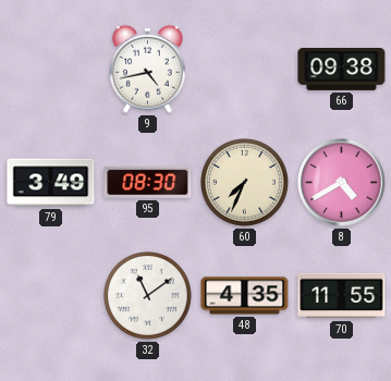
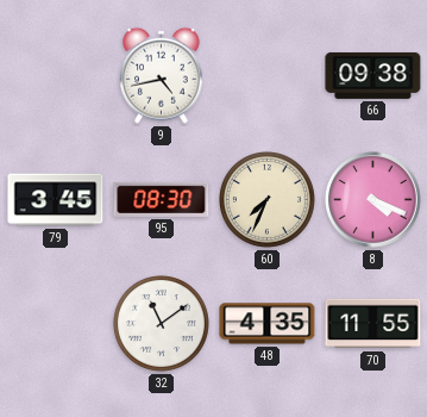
79: 3:49 -> 3:45 (56, 200)
8: 4:40 -> 4:19 (373, 200)
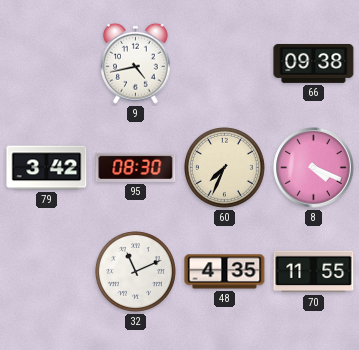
79: 3:45 -> 3:42 (47, 168)
32: 11:09 -> 11:11 (135, 271)
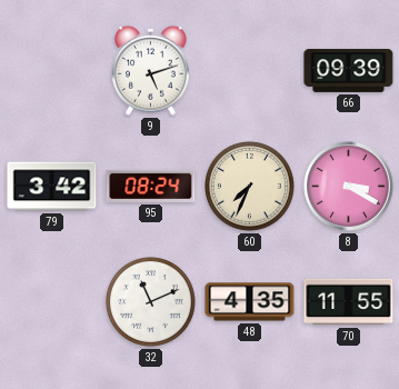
9: 4:43 -> 5:12 (151, 70)
66: 09:38 -> 09:39 (349, 70)
95: 08:30 -> 08:24 (151, 186)
8: 4:19 -> 3:20 (349, 187)
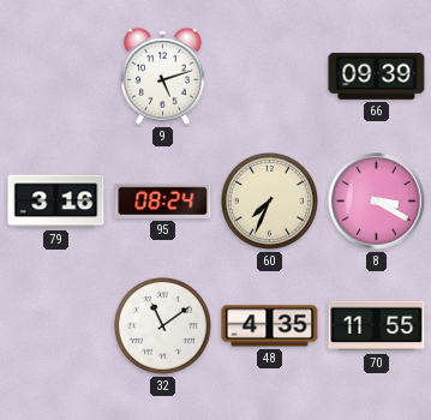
79: 3:42 -> 3:16 (56, 202)
32: 11:11 -> 11:09 (162, 325)
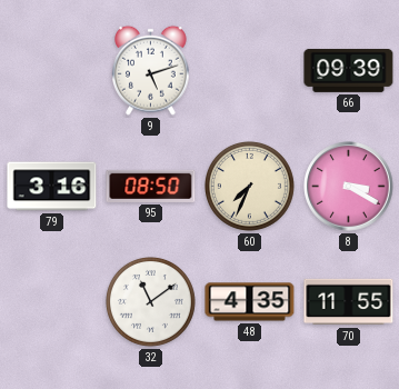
95: 08:24 -> 08:50 (151, 186)
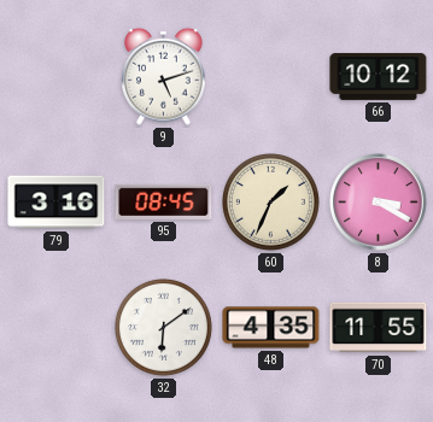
66: 09:39 -> 10:12 (379, 76)
95: 08:50 -> 08:45 (164, 201)
60: 7:34 -> 1:34 (270, 201)
32: 11:09 -> 6:09 (163, 327)
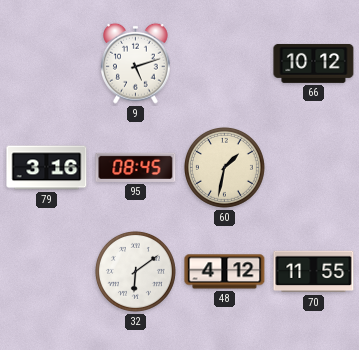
60: 1:34 -> 1:32 (224, 167)
8: 3:20 -> none (379, 203)
48: 4:35 -> 4:12 (225, 272)
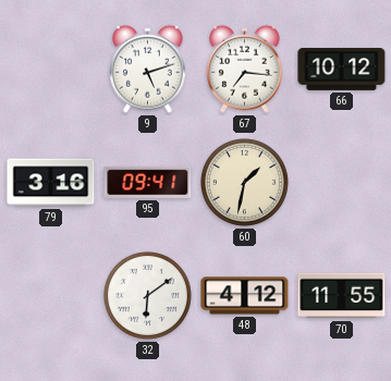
67: none -> 7:16 (245, 69)
95: 08:45 -> 09:41 (148, 182)
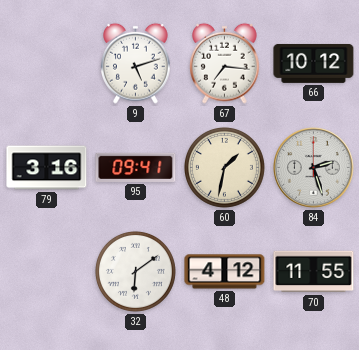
84: none -> 2:27 (314, 168)
